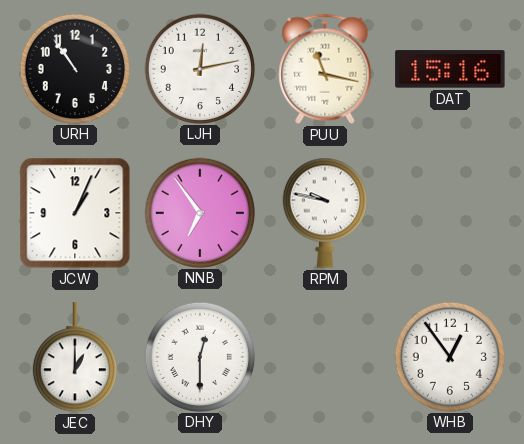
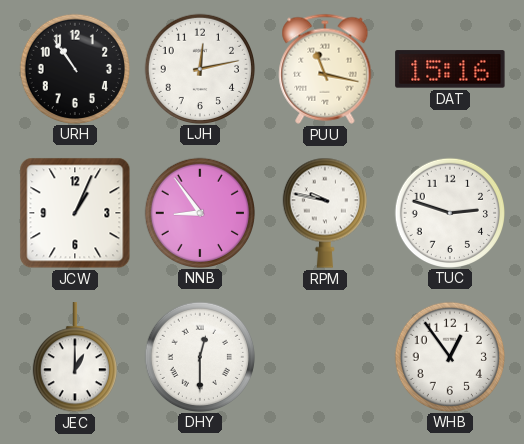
NNB: 6:54 -> 8:54 (199, 212)
TUC: none -> 2:48 (449, 212)
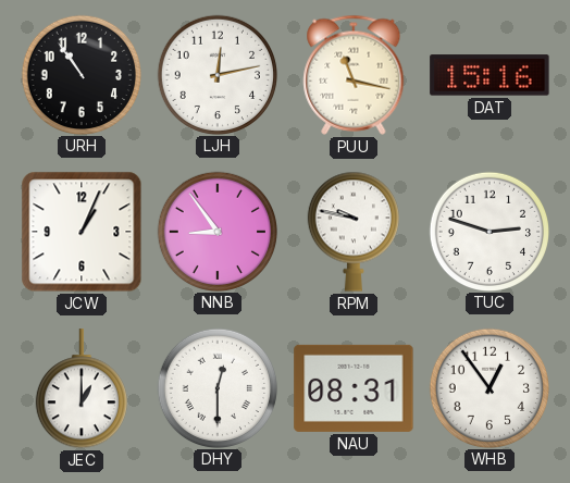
NAU: none -> 08:31 (354, 388)
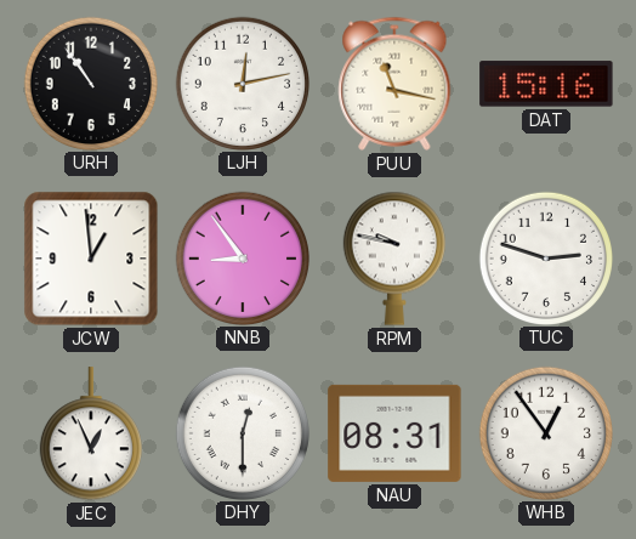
JCW: 1:04 -> 12:59 (91, 259)
JEC: 1:00 -> 12:56 (91, 435)
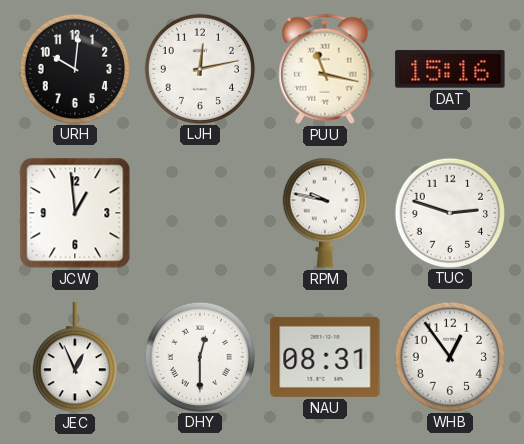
URH: 10:54 -> 10:01 (74, 68)
NNB: 8:54 -> none (242, 257)
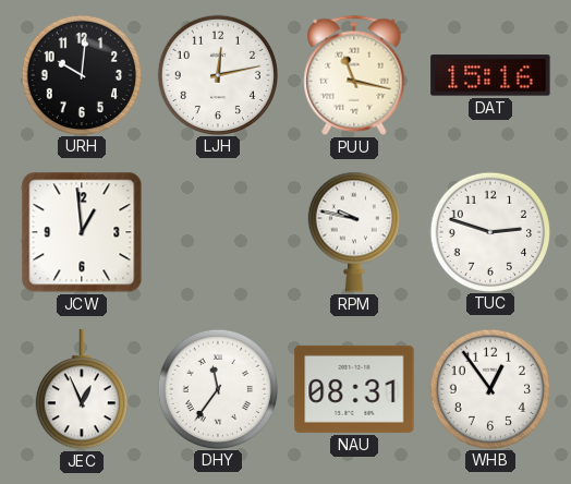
DHY: 12:30 -> 11:36 (217, 388)
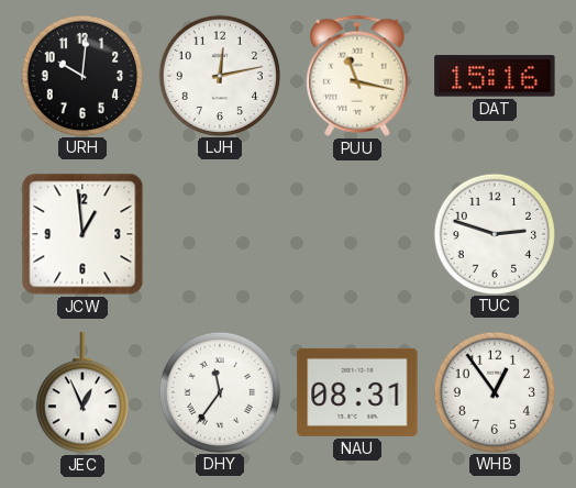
RPM: 9:47 -> none (354, 232)
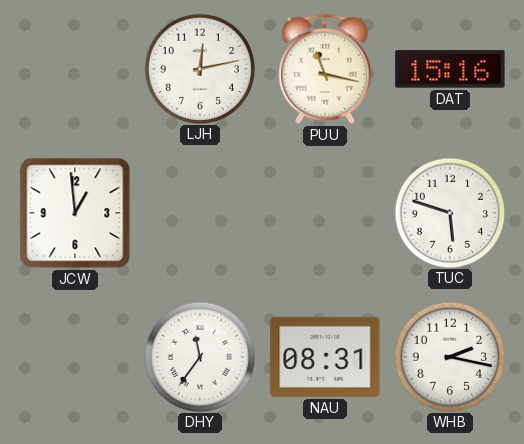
URH: 10:01 -> none (81, 75)
TUC: 2:48 -> 5:48 (449, 212)
JEC: 12:56 -> none (82, 393)
WHB: 12:54 -> 2:17 (449, 356)
